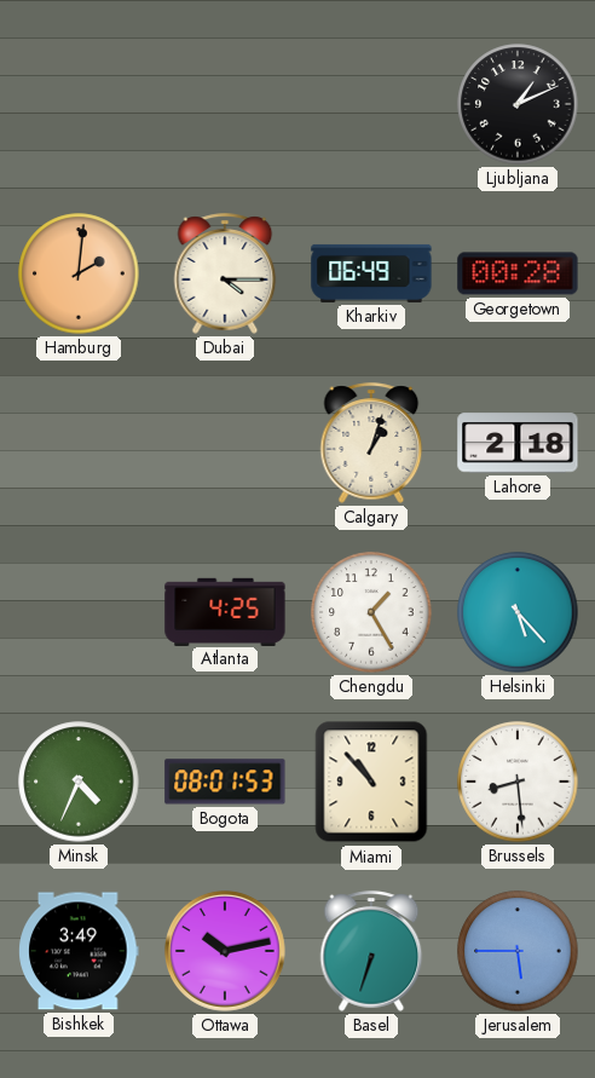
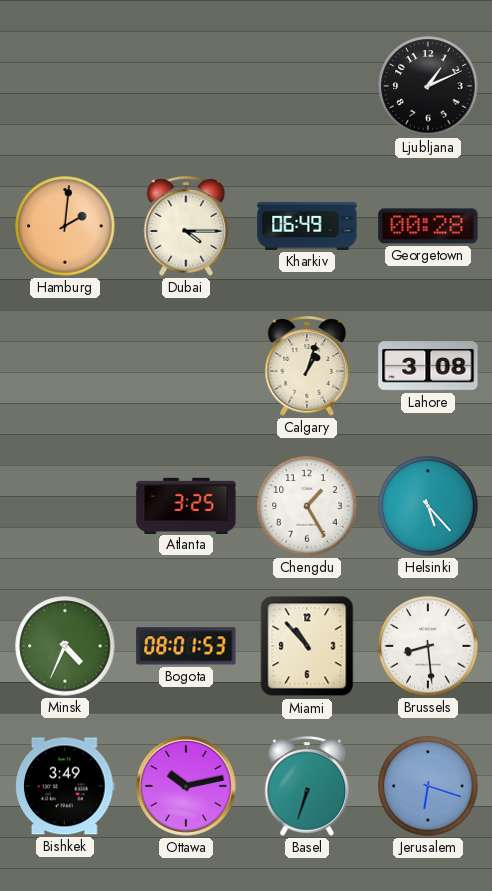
Lahore: 2:18 -> 3:08 (428, 366)
Atlanta: 4:25 -> 3:25 (186, 505)
Jerusalem: 5:45 -> 6:18 (428, 786)
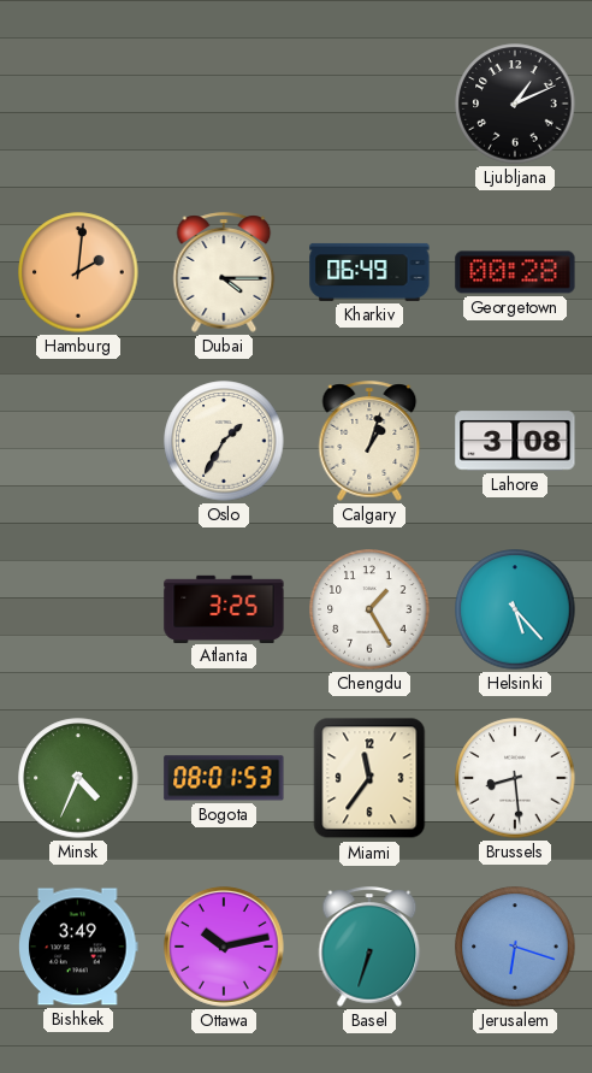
Oslo: none -> 1:35 (224, 441)
Miami: 10:53 -> 11:36 (369, 778)
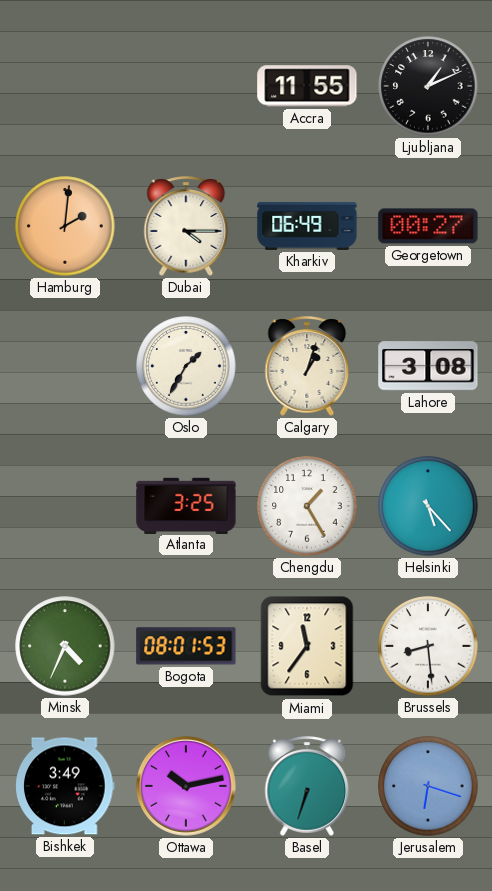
Accra: none -> 11:55 (307, 86)
Georgetown: 00:28 -> 00:27 (428, 226)
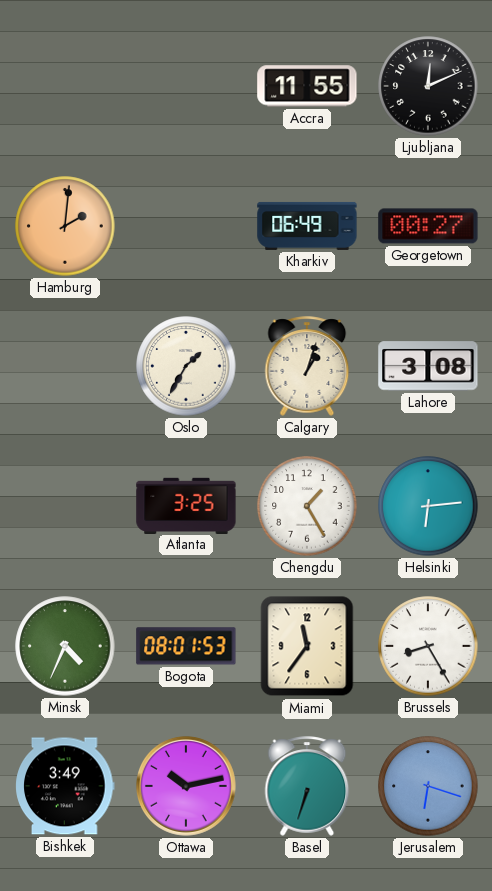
Ljubljana: 1:11 -> 12:11 (428, 86)
Dubai: 4:15 -> none (186, 226)
Helsinki: 5:23 -> 6:14 (428, 506)
Brussels: 8:29 -> 8:25 (428, 646)
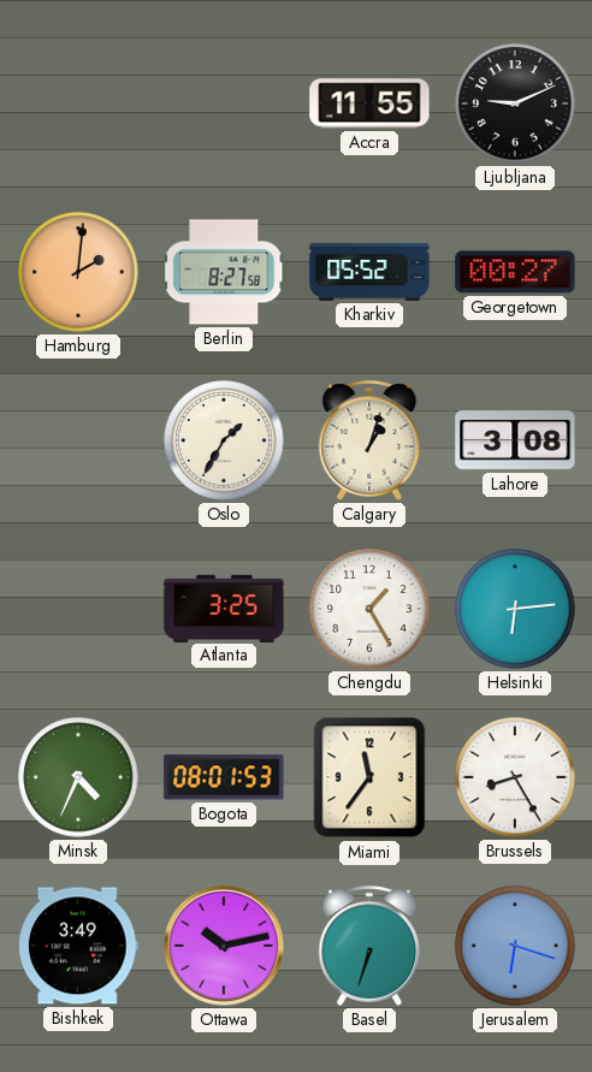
Ljubljana: 12:11 -> 9:11 (515, 103)
Berlin: none -> 8:27 (225, 272)
Kharkiv: 06:49 -> 05:52 (369, 272)
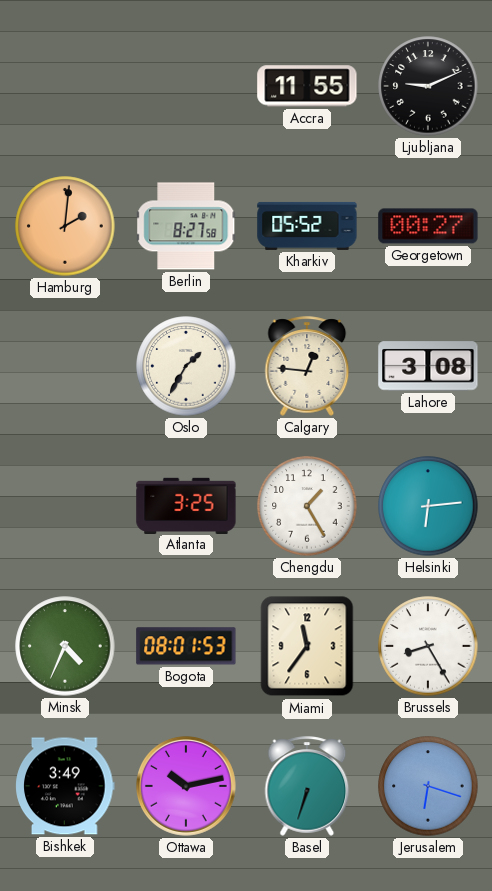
Calgary: 1:03 -> 12:46 (307, 366)
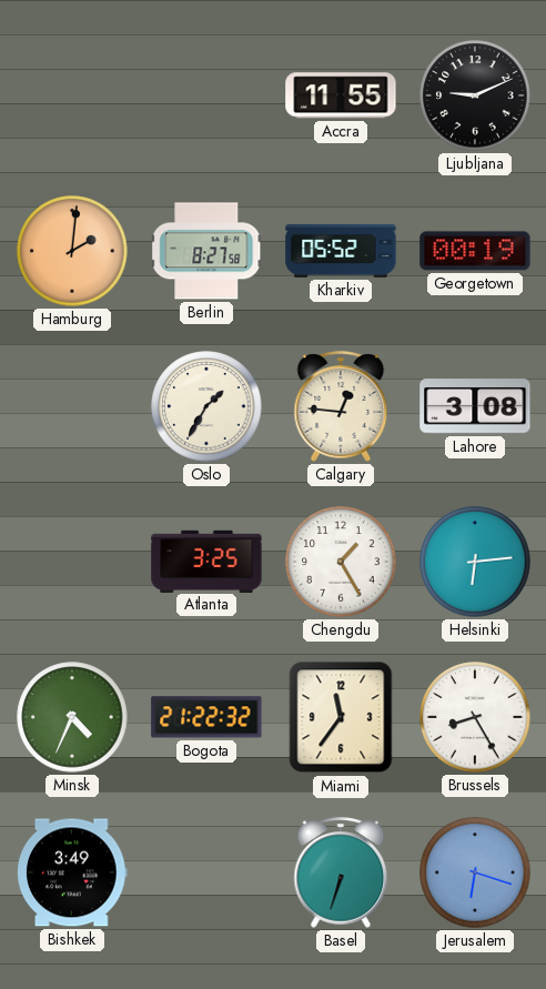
Georgetown: 00:27 -> 00:19 (475, 251)
Bogota: 08:01 -> 21:22 (206, 717)
Ottawa: 10:13 -> none (187, 787)
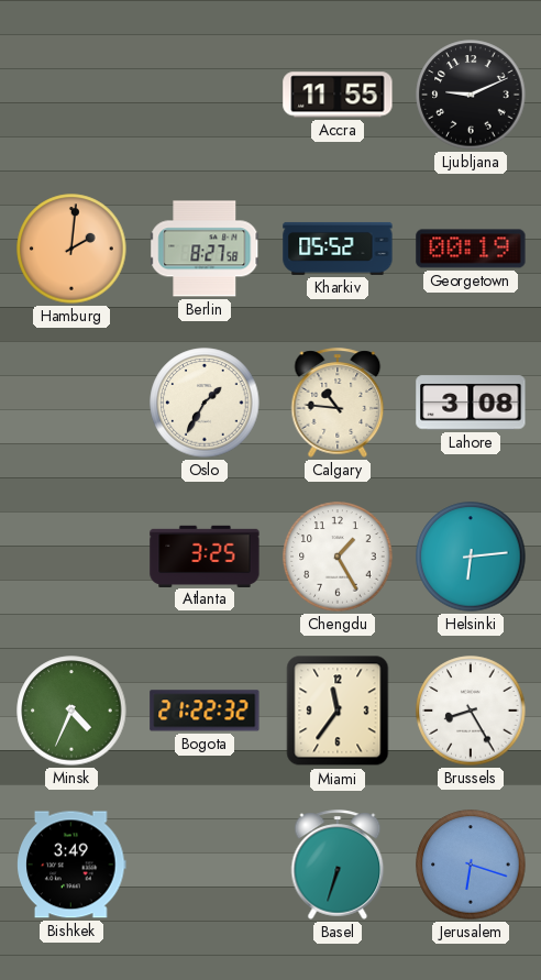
Calgary: 12:46 -> 10:46 (338, 403)
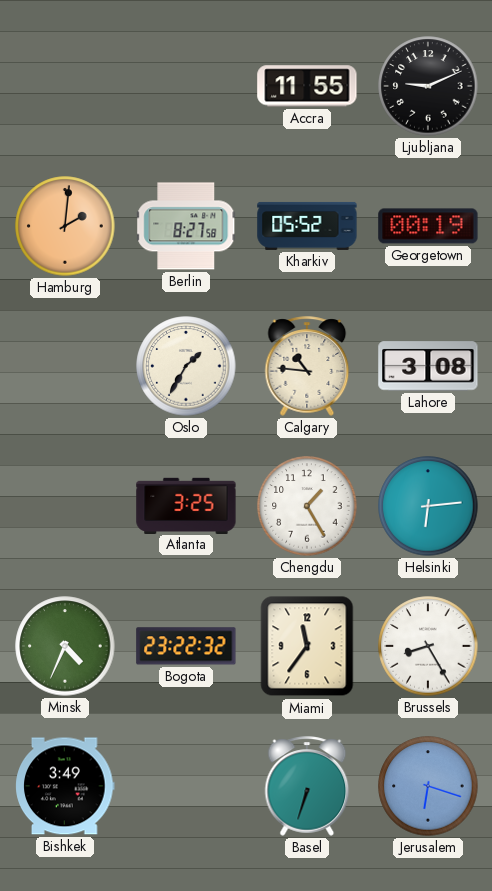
Bogota: 21:22 -> 23:22 (186, 646)
